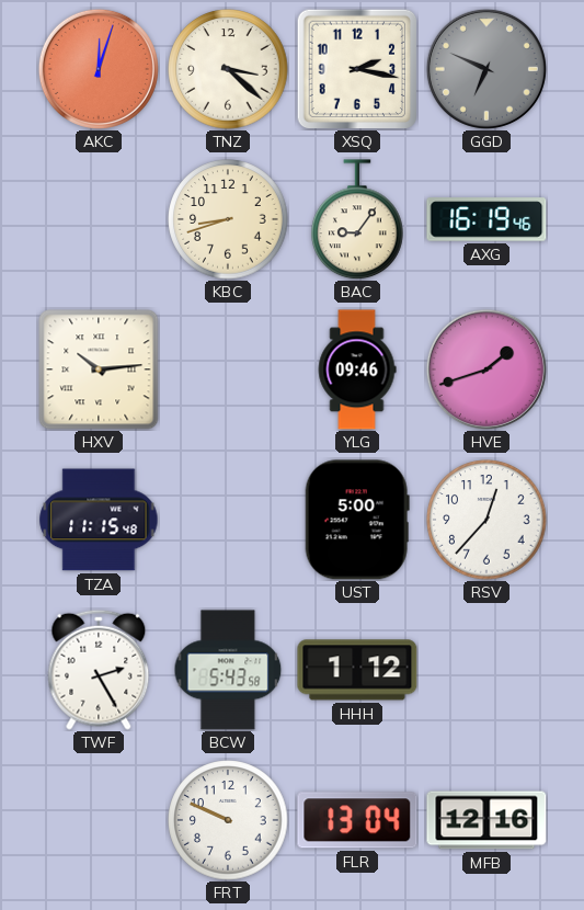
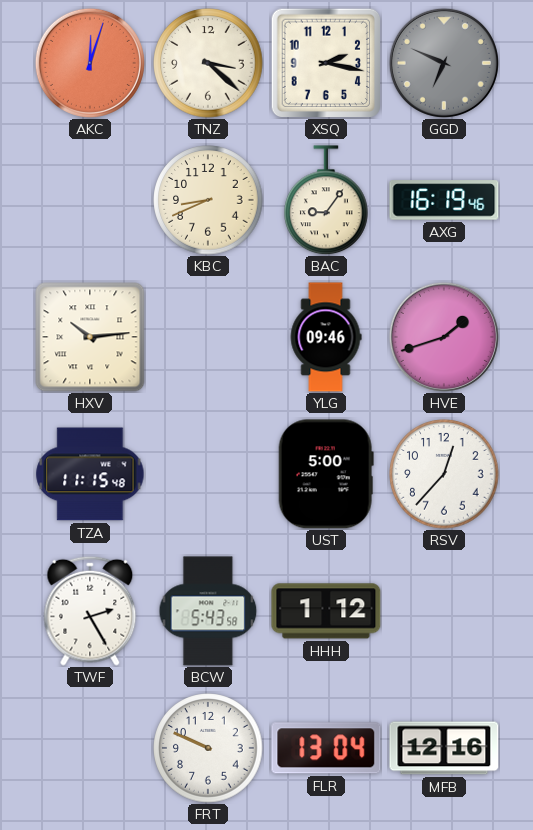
KBC: 8:42 -> 8:41 (208, 200)
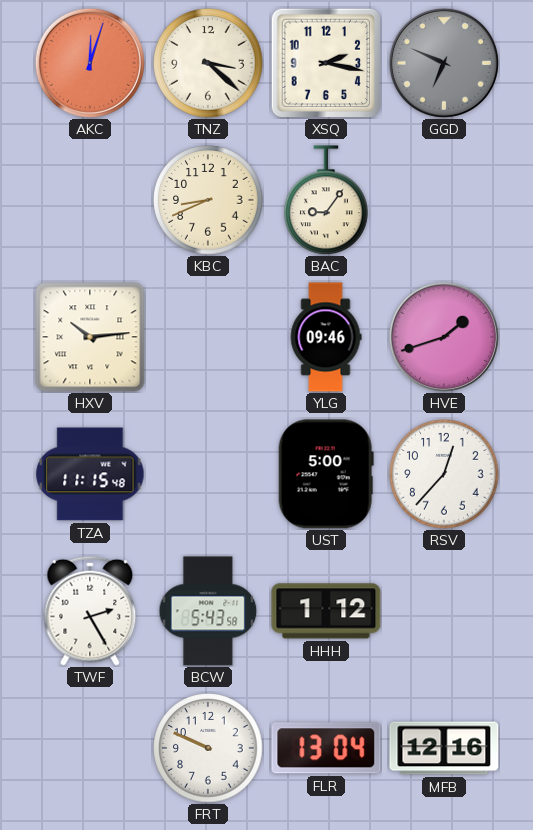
AXG: 16:19 -> none (444, 200)
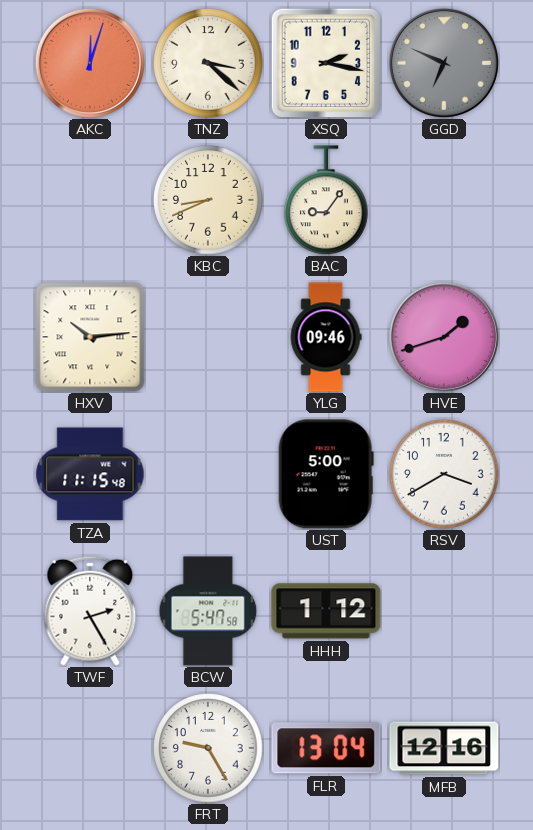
RSV: 12:37 -> 3:40 (444, 474)
BCW: 5:43 -> 5:47 (208, 611)
FRT: 9:49 -> 9:25 (208, 748)
